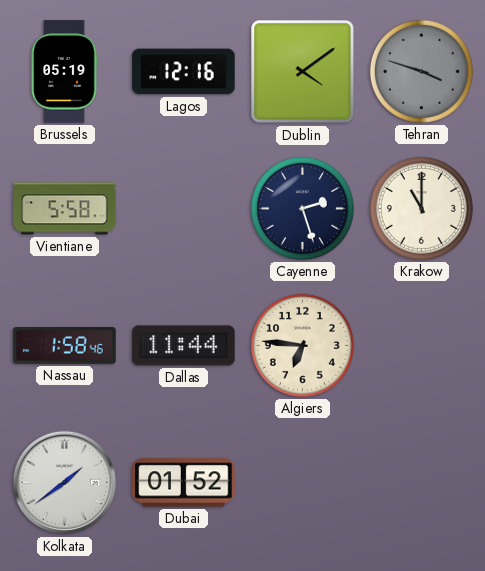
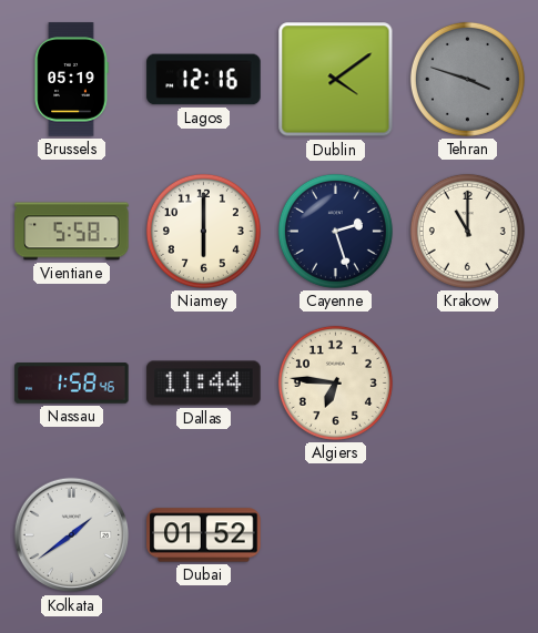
Niamey: none -> 6:00 (203, 231)
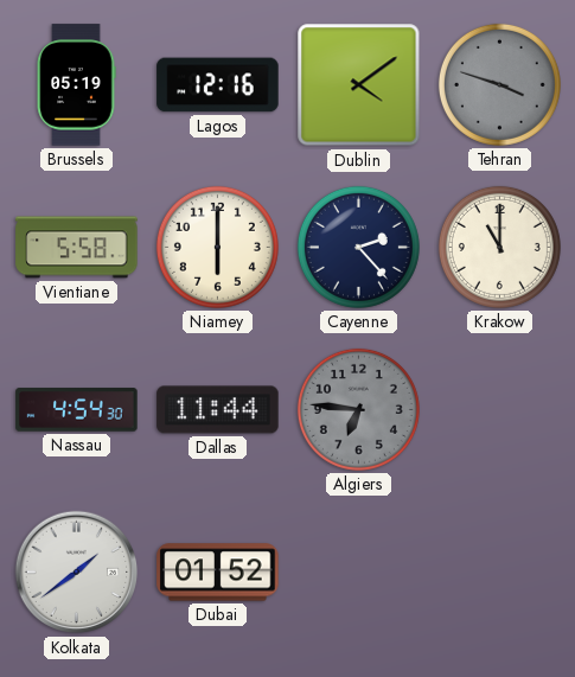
Cayenne: 2:27 -> 2:23 (358, 247)
Nassau: 1:58 -> 4:54 (77, 410)
Algiers dial: cream -> grey (358, 409)
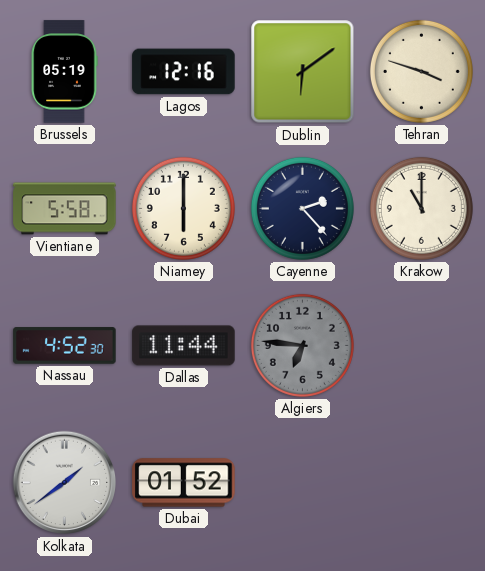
Dublin: 4:09 -> 6:09 (303, 72)
Tehran dial: grey -> cream (421, 71)
Nassau: 4:54 -> 4:52 (65, 346)
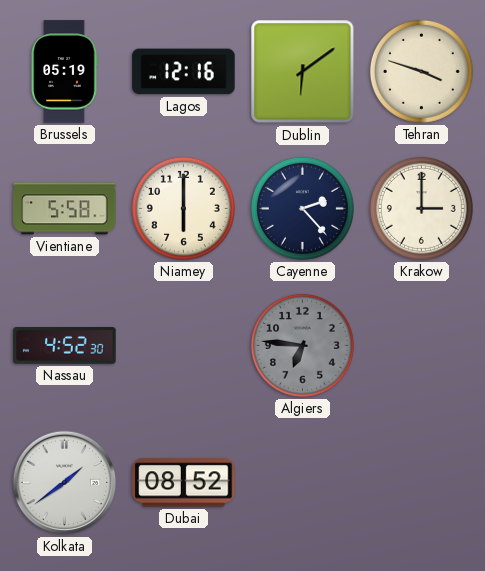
Krakow: 11:00 -> 3:00 (421, 208)
Dallas: 11:44 -> none (184, 346)
Dubai: 01:52 -> 08:52 (184, 483)
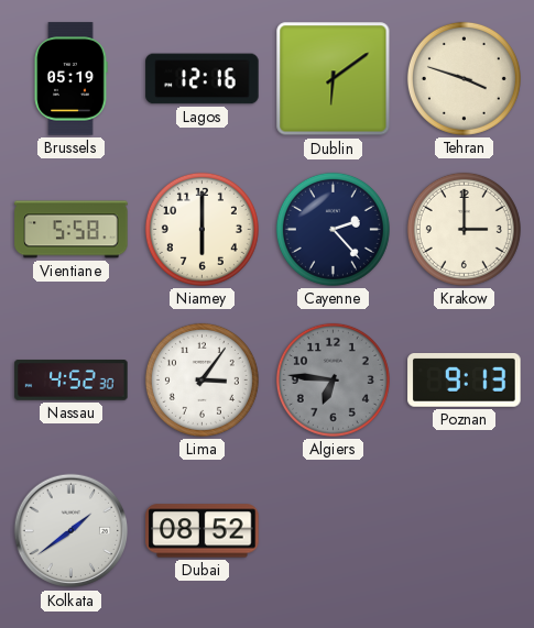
Lima: none -> 3:06 (201, 379)
Poznan: none -> 9:13 (465, 381)
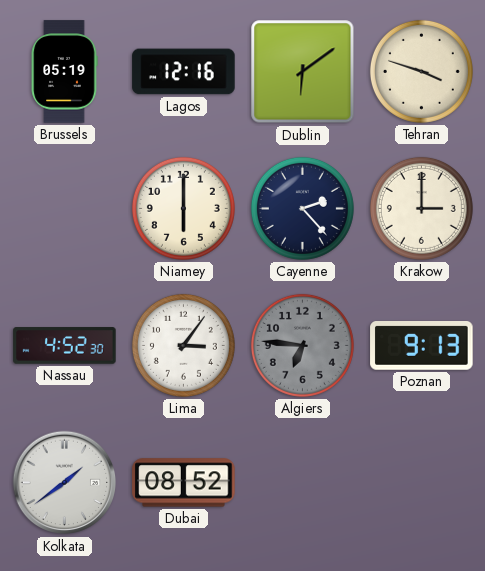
Vientiane: 5:58 -> none (72, 230)
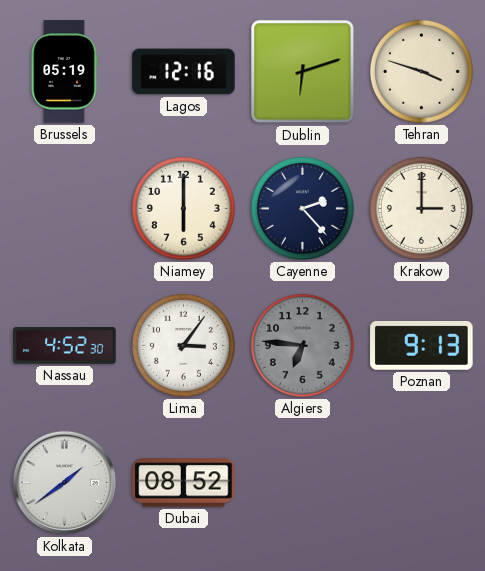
Dublin: 6:09 -> 6:12 (303, 72)
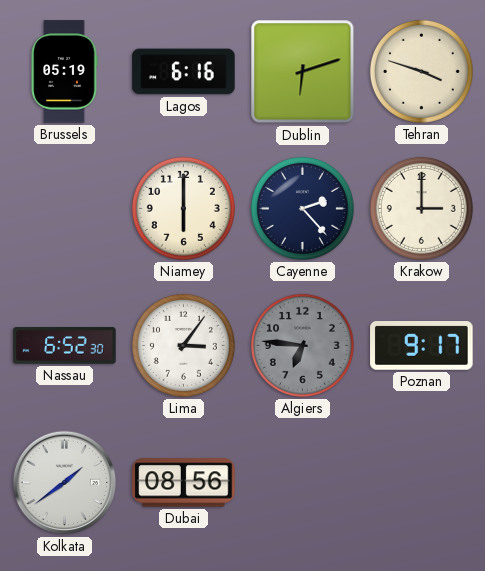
Lagos: 12:16 -> 6:16 (184, 72)
Nassau: 4:52 -> 6:52 (65, 346)
Poznan: 9:13 -> 9:17 (422, 346)
Dubai: 08:52 -> 08:56 (184, 483)
